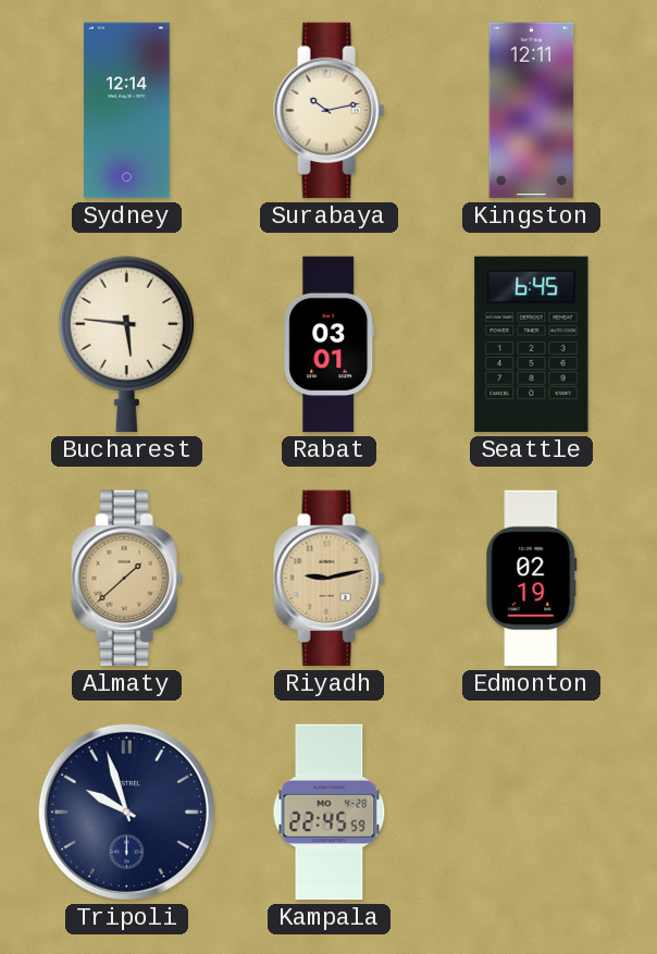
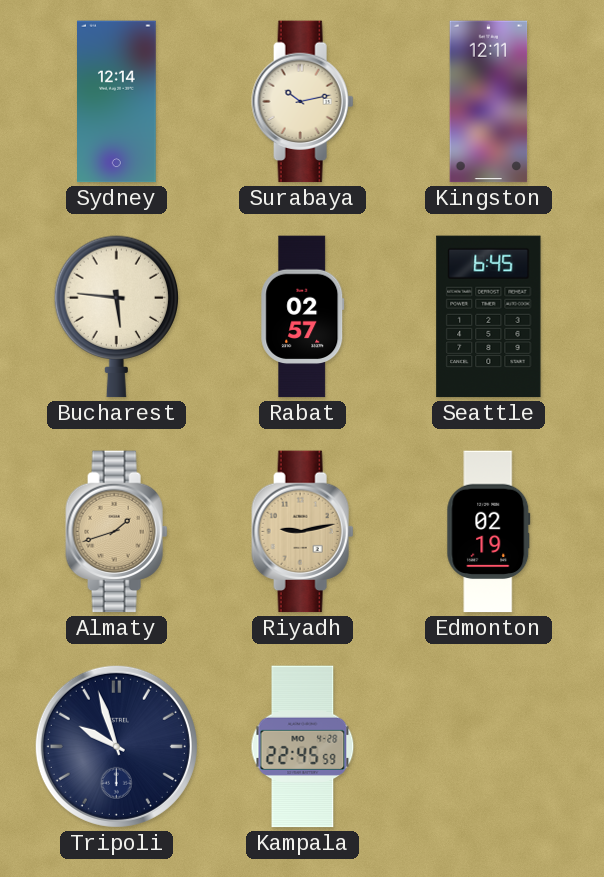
Rabat: 03:01 -> 02:57 (303, 317)
Almaty: 1:38 -> 1:42 (117, 532)
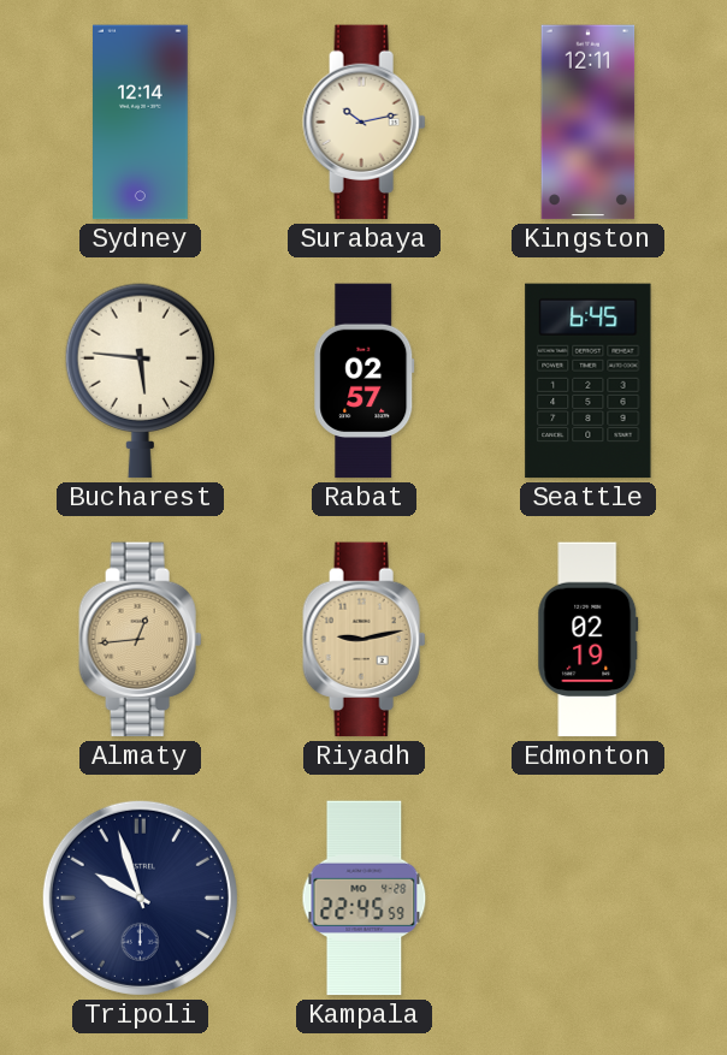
Almaty: 1:42 -> 12:44 (141, 640)
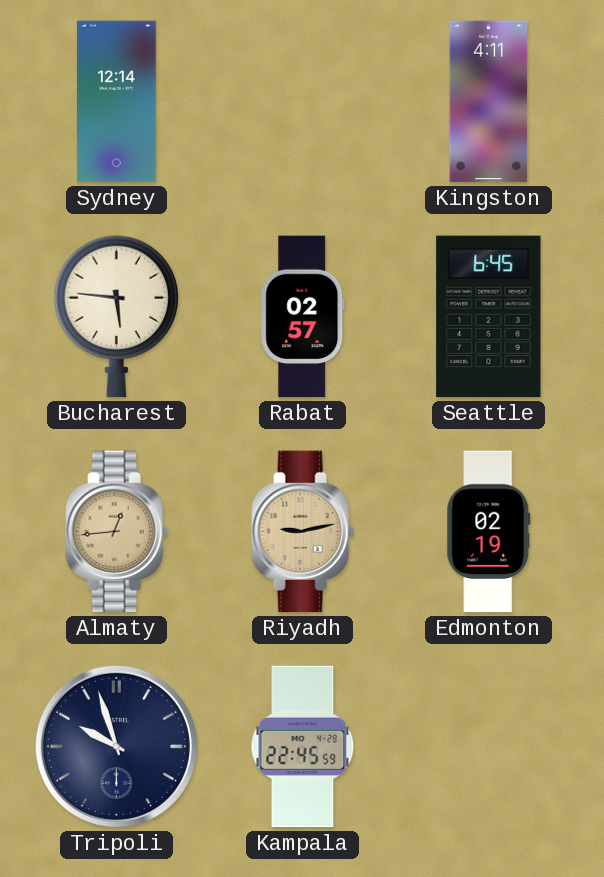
Surabaya: 10:13 -> none (365, 123)
Kingston: 12:11 -> 4:11 (489, 102)
